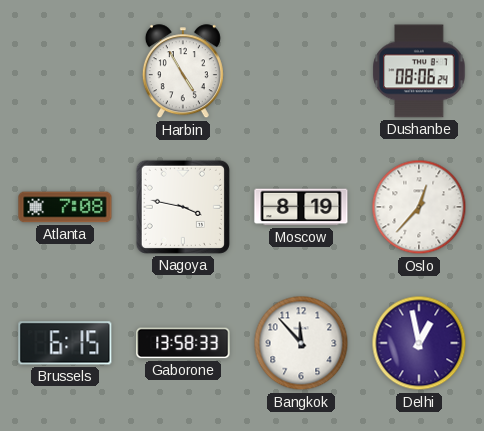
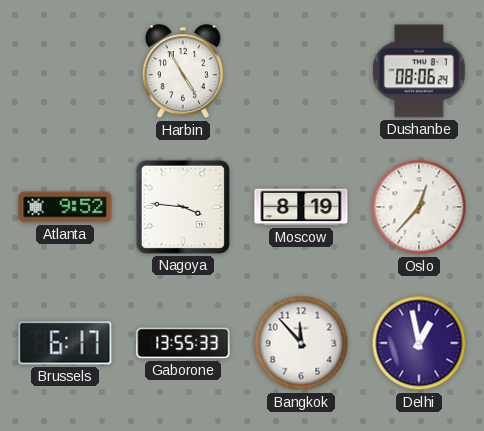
Atlanta: 7:08 -> 9:52 (65, 207)
Nagoya: 3:47 -> 3:46 (183, 207)
Brussels: 6:15 -> 6:17 (65, 343)
Gaborone: 13:58 -> 13:55 (183, 343)
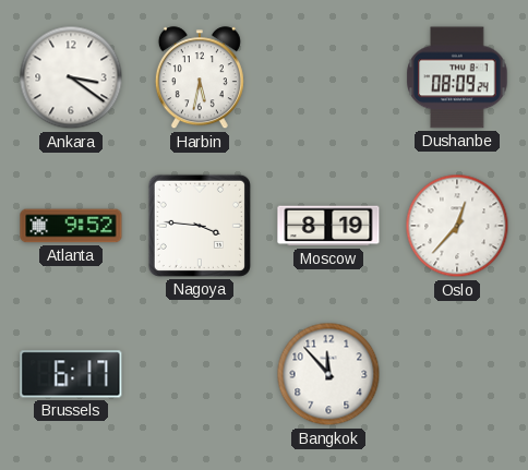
Ankara: none -> 3:21 (71, 77)
Harbin: 4:55 -> 5:32 (200, 79)
Dushanbe: 08:06 -> 08:09 (457, 77)
Gaborone: 13:55 -> none (183, 343)
Delhi: 12:58 -> none (419, 343)
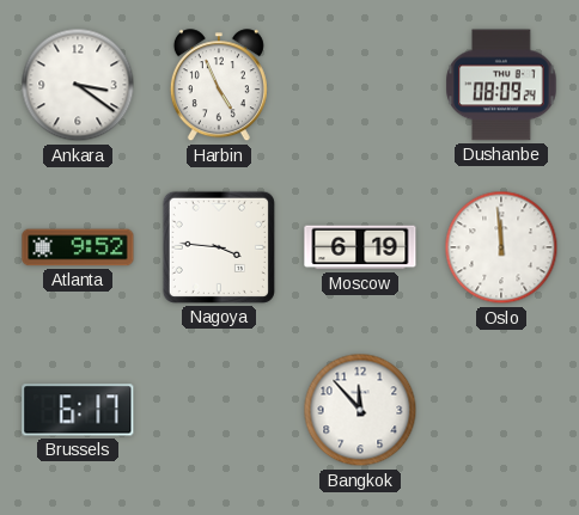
Harbin: 5:32 -> 4:56 (219, 86)
Moscow: 8:19 -> 6:19 (360, 247)
Oslo: 12:37 -> 11:59 (501, 247)
